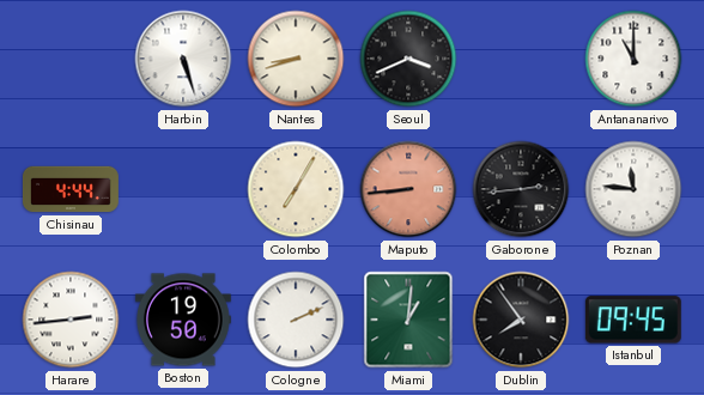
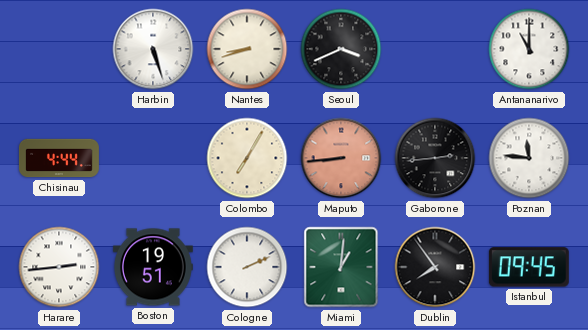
Boston: 19:50 -> 19:51 (153, 267)
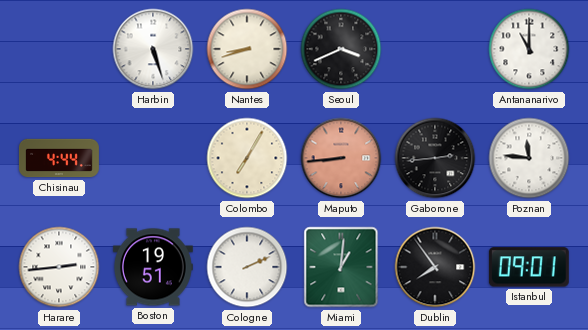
Istanbul: 09:45 -> 09:01 (529, 267)
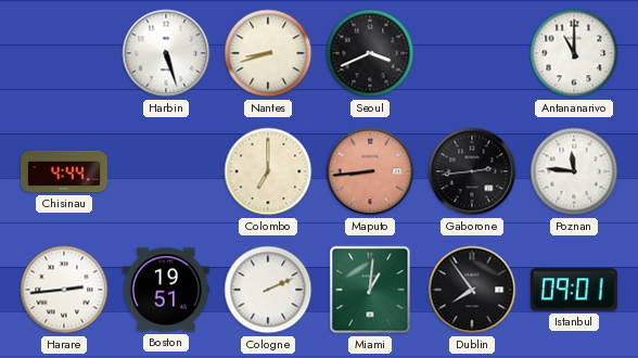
Colombo: 7:05 -> 7:00 (268, 171)
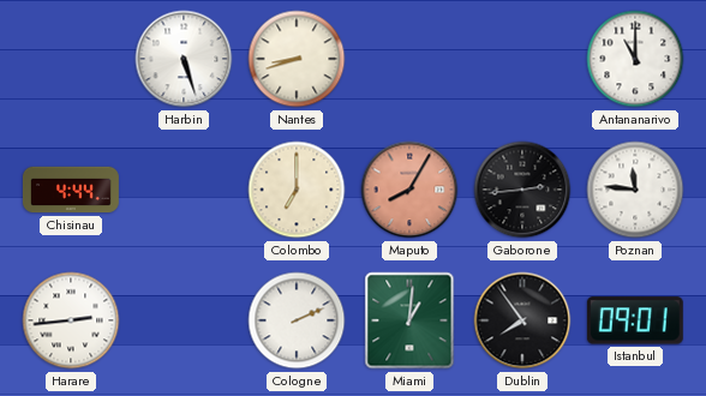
Seoul: 3:41 -> none (370, 53)
Maputo: 8:44 -> 8:05 (409, 190)
Boston: 19:51 -> none (166, 290)
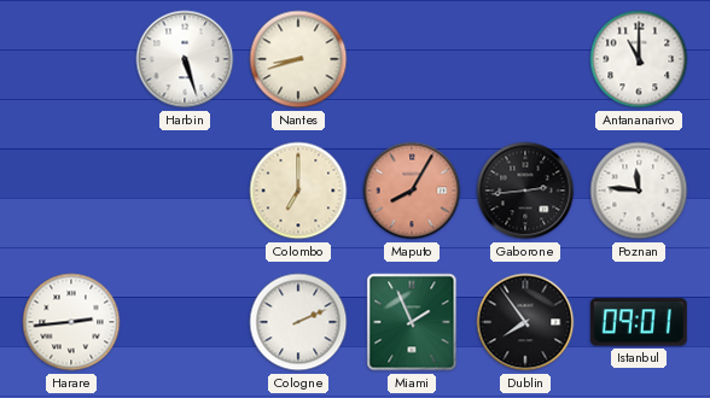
Chisinau: 4:44 -> none (71, 190)
Miami: 1:01 -> 1:56 (412, 322)
